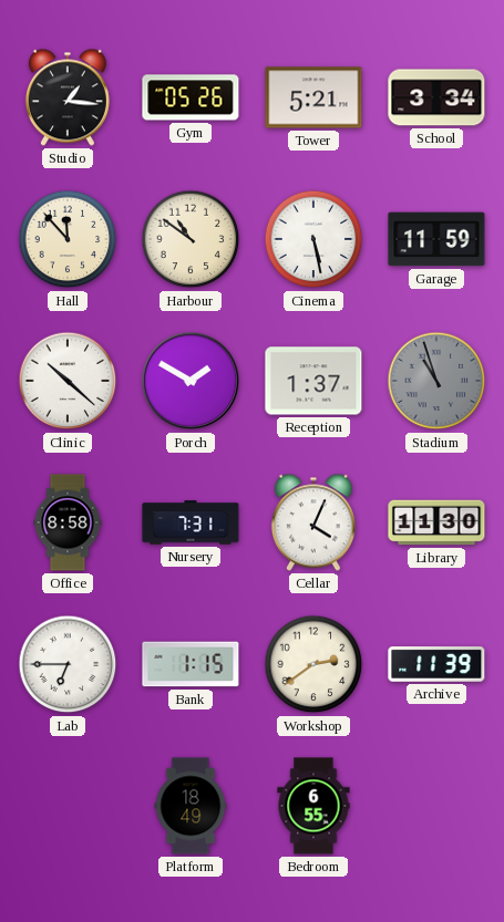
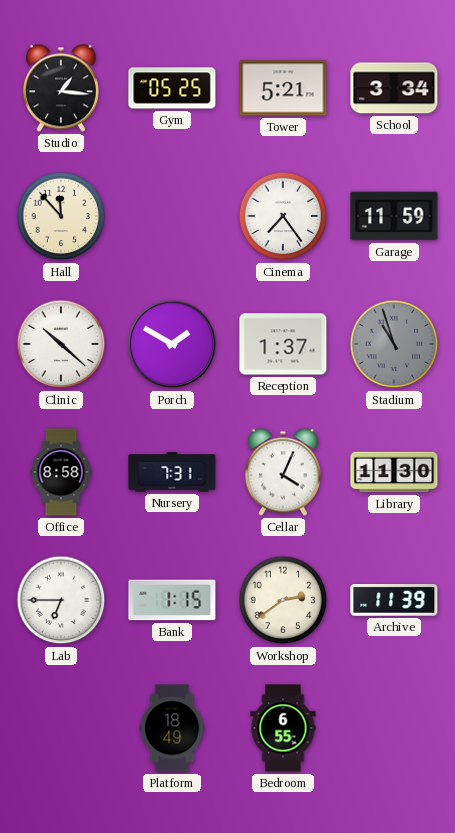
Gym: 05:26 -> 05:25 (172, 88)
Harbour: 10:51 -> none (191, 239)
Cinema: 5:28 -> 7:24 (283, 216)
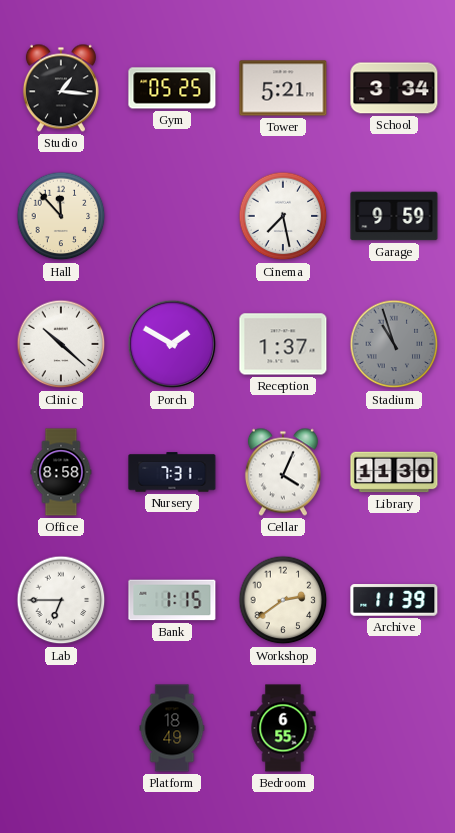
Cinema: 7:24 -> 7:28 (283, 216)
Garage: 11:59 -> 9:59 (394, 216)
